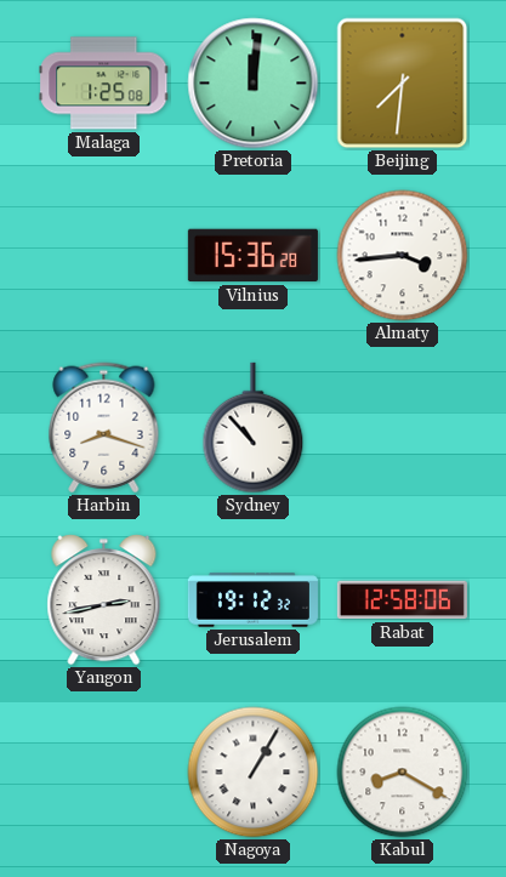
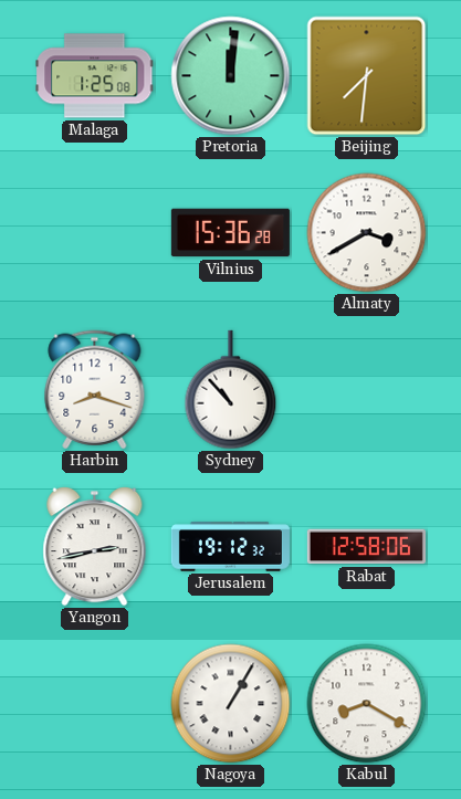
Almaty: 3:44 -> 3:40 (367, 233)
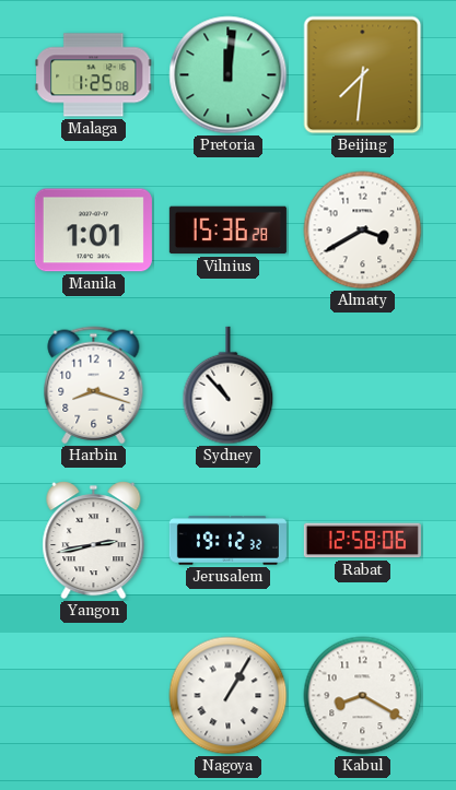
Manila: none -> 1:01 (93, 231)
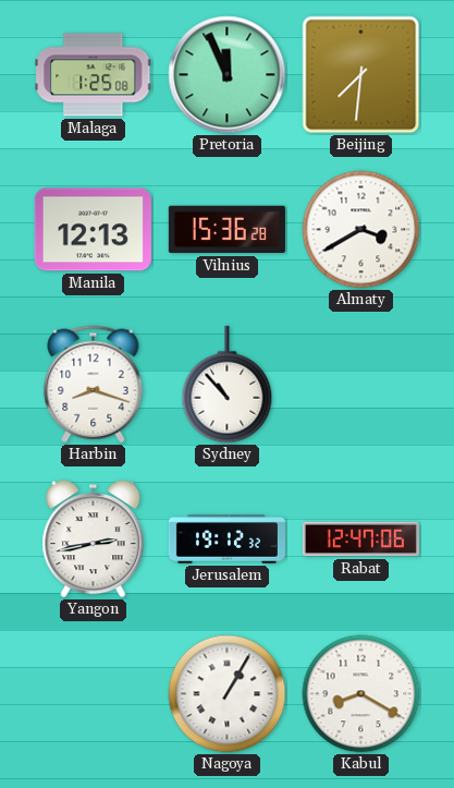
Pretoria: 12:01 -> 11:56 (228, 75)
Manila: 1:01 -> 12:13 (93, 230)
Rabat: 12:58 -> 12:47 (360, 540)
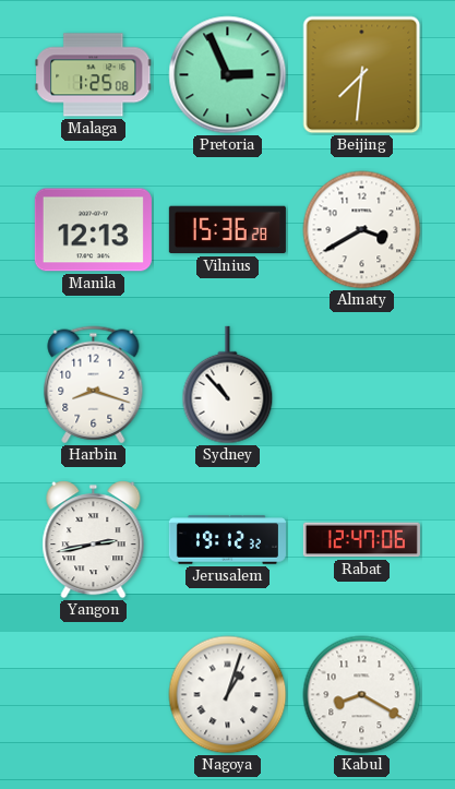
Pretoria: 11:56 -> 2:56 (228, 75)
Nagoya: 1:05 -> 1:03 (228, 695)
